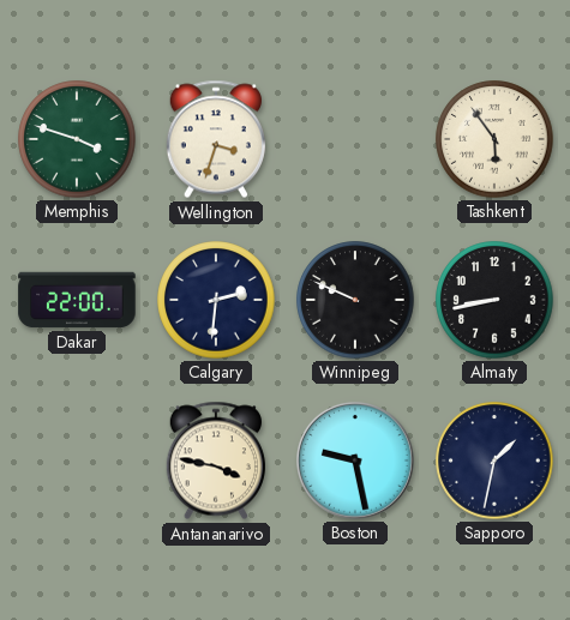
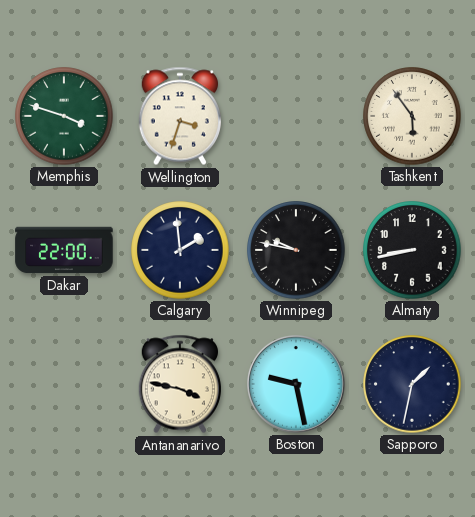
Calgary: 2:31 -> 1:59 (180, 250)
Winnipeg: 9:49 -> 9:47 (296, 250)
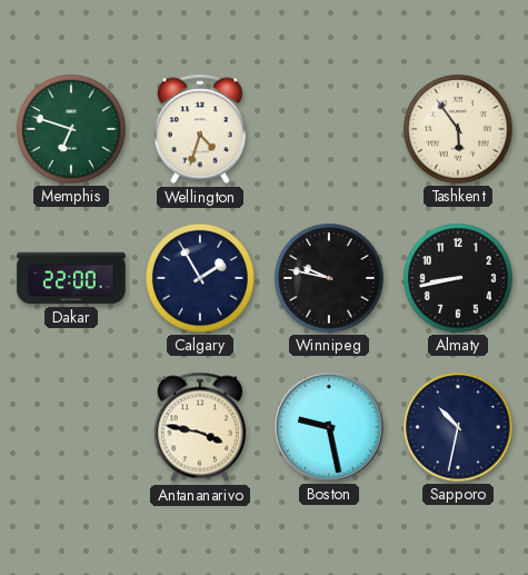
Memphis: 3:48 -> 6:48 (71, 129)
Wellington: 3:33 -> 4:33 (200, 129)
Calgary: 1:59 -> 1:55 (200, 278)
Sapporo: 1:32 -> 10:32 (458, 427)
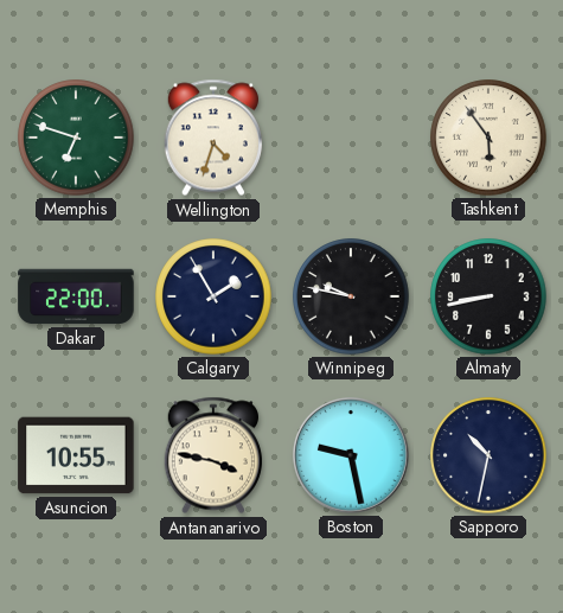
Asuncion: none -> 10:55 (76, 455)
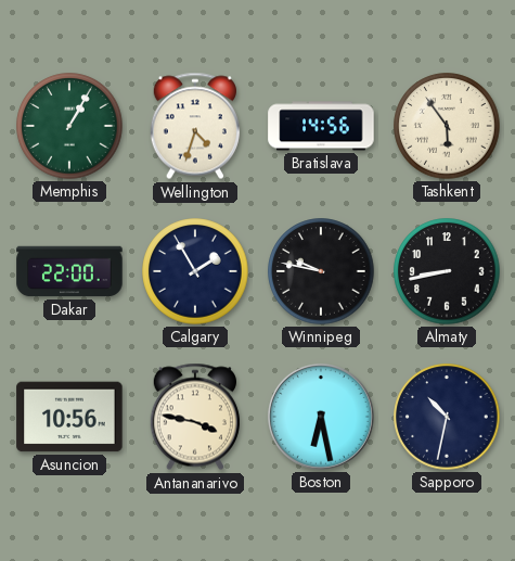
Memphis: 6:48 -> 1:05 (69, 126)
Bratislava: none -> 14:56 (321, 126)
Asuncion: 10:55 -> 10:56 (69, 417)
Boston: 9:28 -> 6:28 (321, 417)
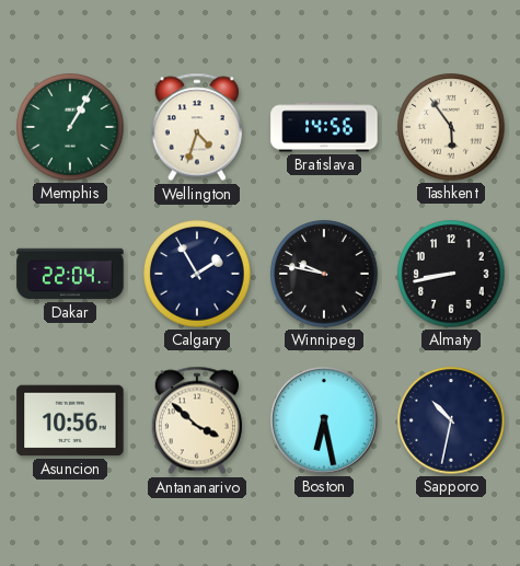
Dakar: 22:00 -> 22:04 (70, 274)
Antananarivo: 3:47 -> 3:52 (197, 420)
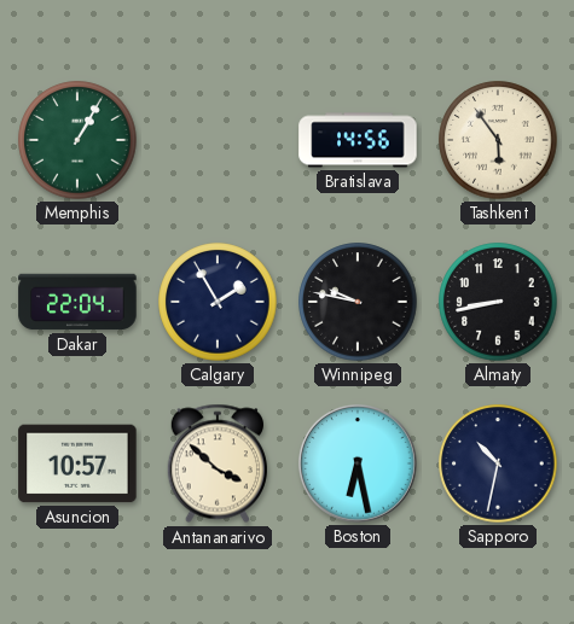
Wellington: 4:33 -> none (197, 127)
Asuncion: 10:56 -> 10:57 (77, 463)
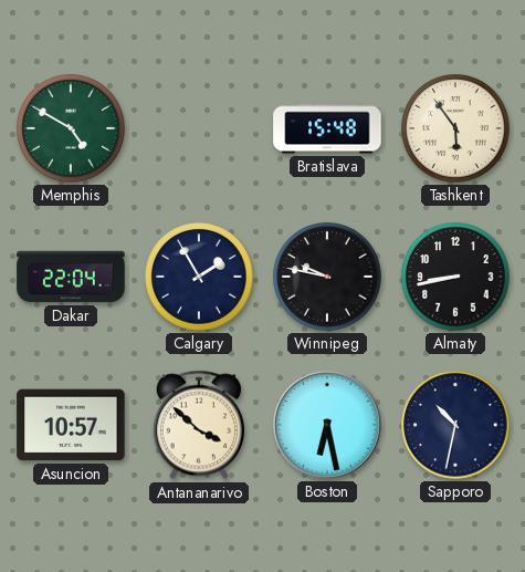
Memphis: 1:05 -> 4:50 (71, 128)
Bratislava: 14:56 -> 15:48 (327, 128)
